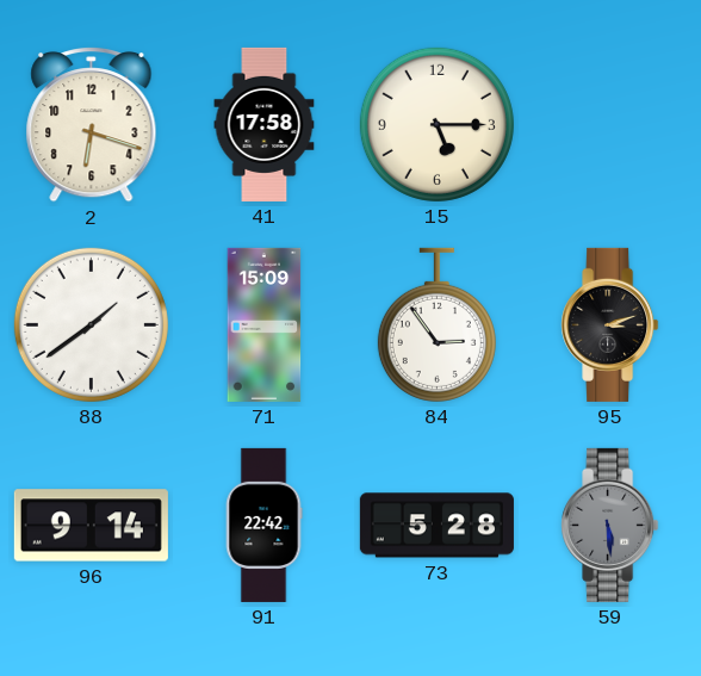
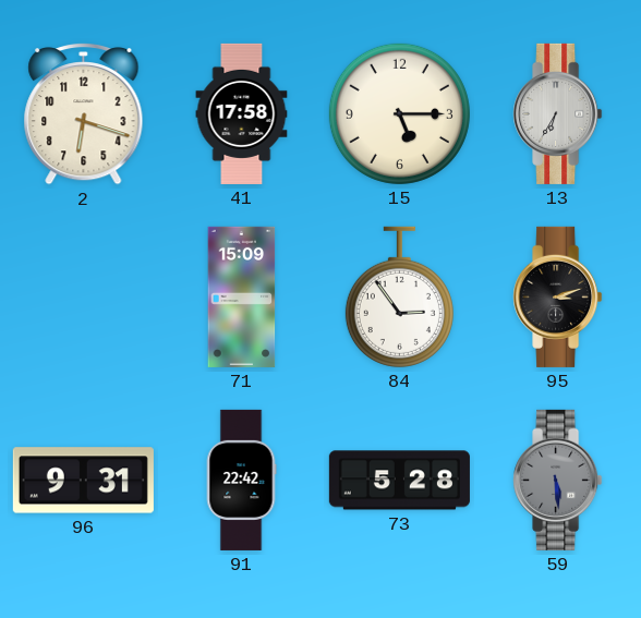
13: none -> 6:35 (558, 113)
88: 1:39 -> none (91, 324)
96: 9:14 -> 9:31 (83, 481)
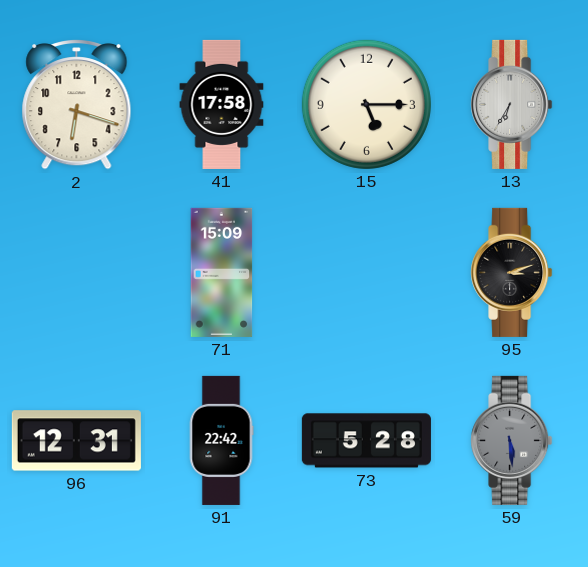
84: 2:54 -> none (399, 296)
96: 9:31 -> 12:31 (76, 441)
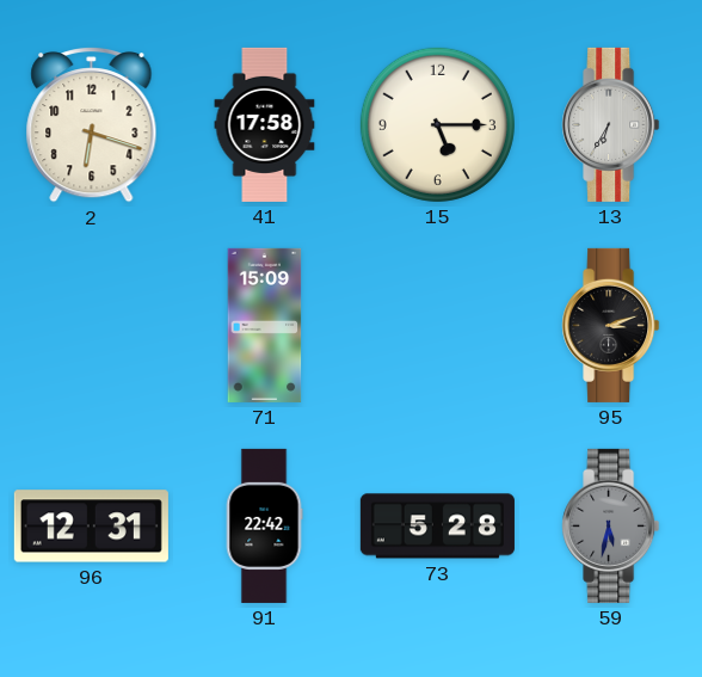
59: 5:29 -> 5:32 (611, 525)
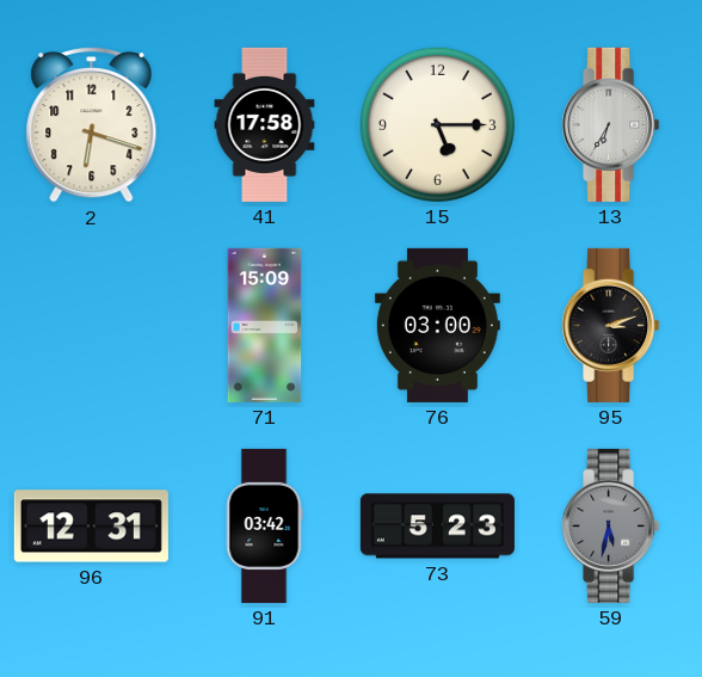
76: none -> 03:00 (437, 325)
91: 22:42 -> 03:42 (264, 525)
73: 5:28 -> 5:23 (437, 527)
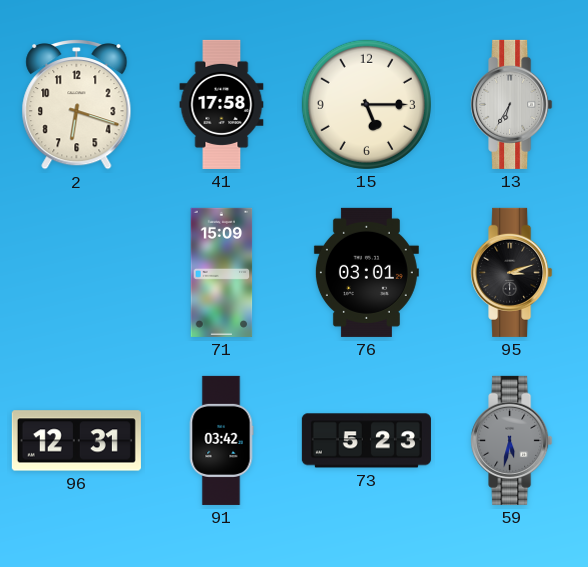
76: 03:00 -> 03:01 (366, 272)
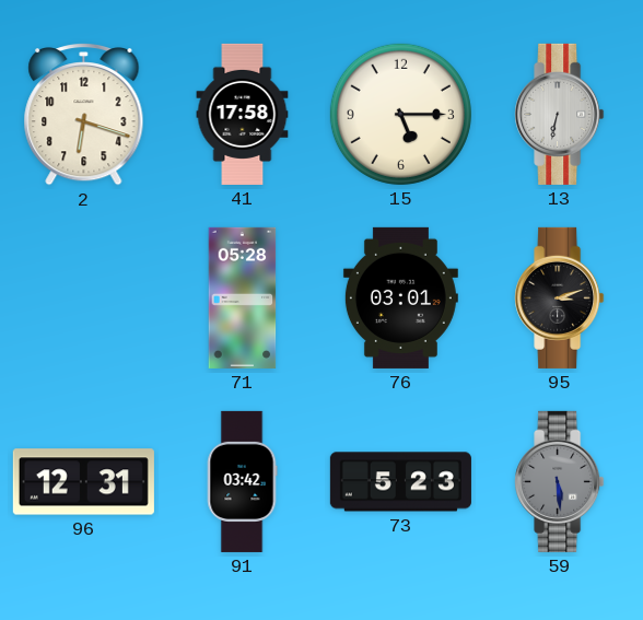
13: 6:35 -> 6:32 (560, 114)
71: 15:09 -> 05:28 (243, 297)
59: 5:32 -> 5:29 (560, 481)
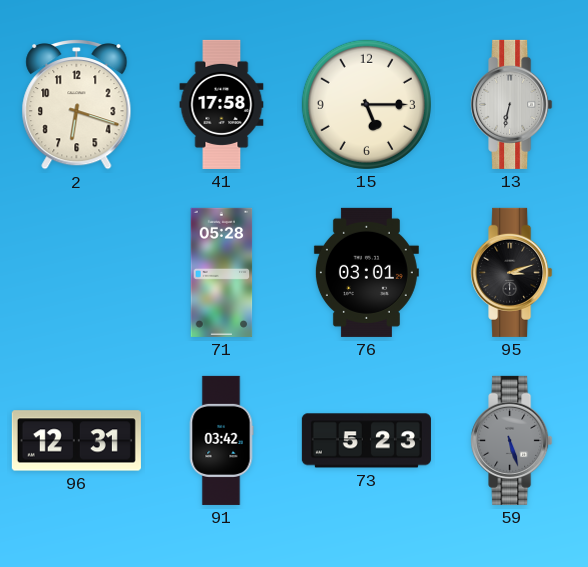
59: 5:29 -> 5:27 (512, 440)
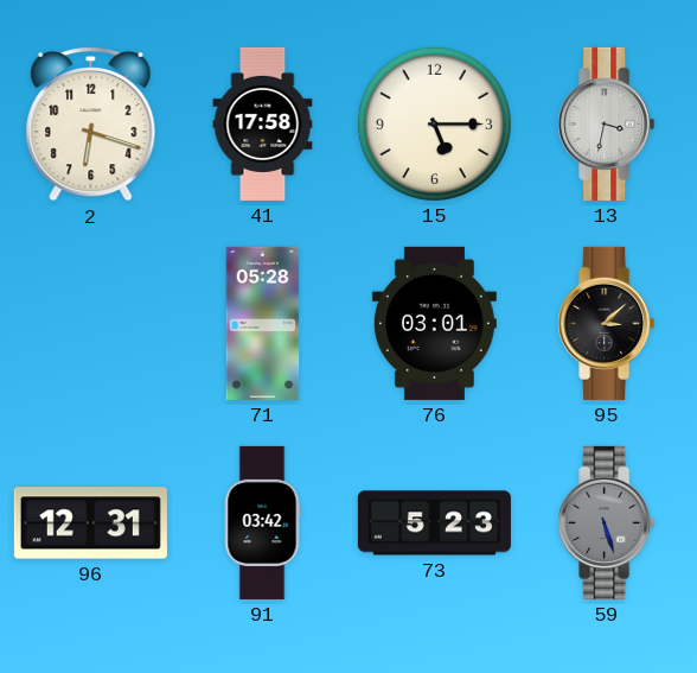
13: 6:32 -> 3:32 (607, 123)
95: 3:12 -> 3:08 (607, 323)
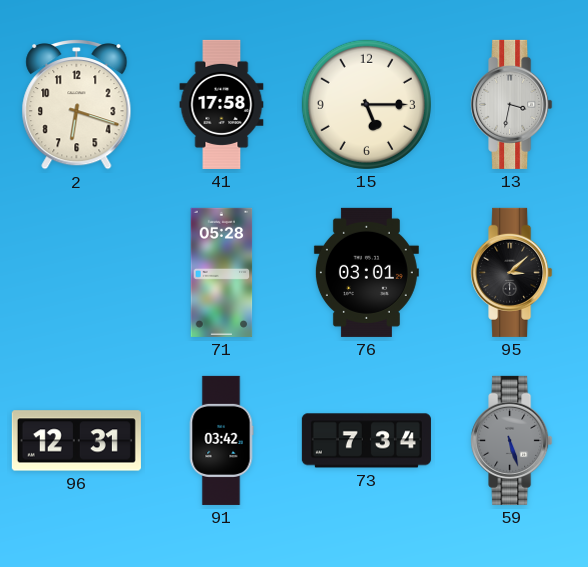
73: 5:23 -> 7:34 (366, 441)
